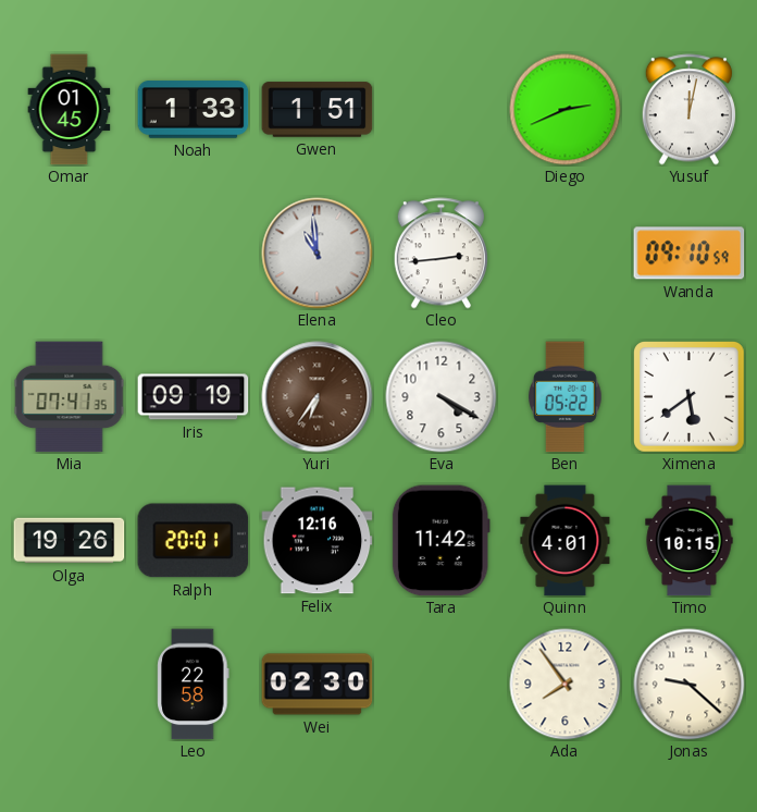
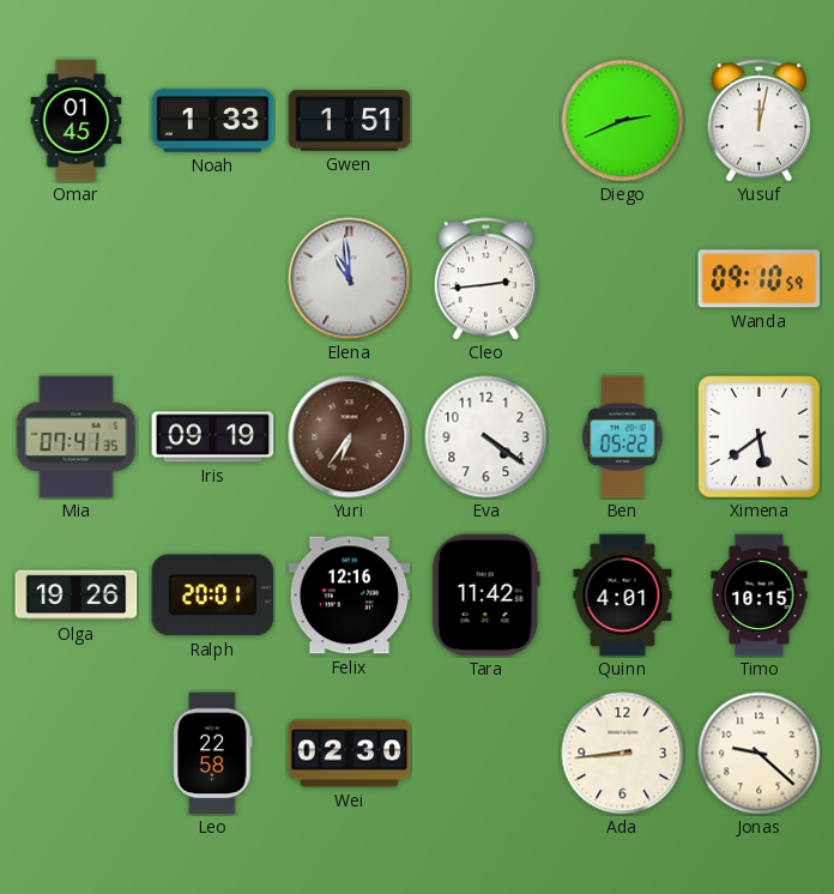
Eva: 4:20 -> 4:21 (486, 437)
Ada: 7:54 -> 8:44 (623, 754)
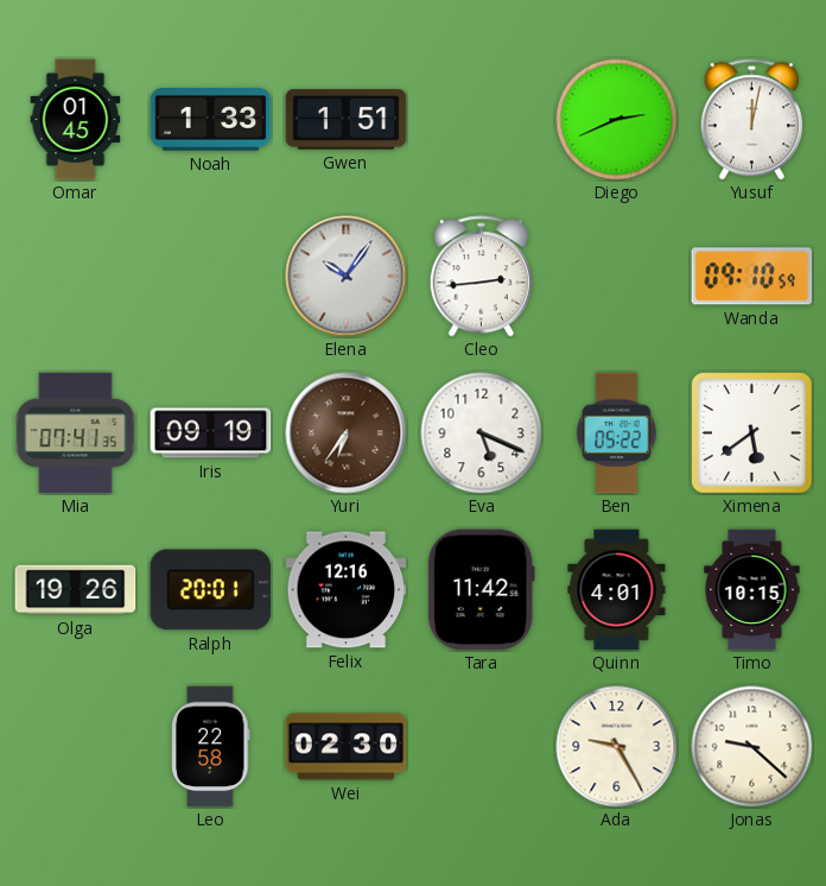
Elena: 10:59 -> 10:06 (347, 277)
Eva: 4:21 -> 5:19 (482, 433)
Ada: 8:44 -> 9:25 (617, 747)
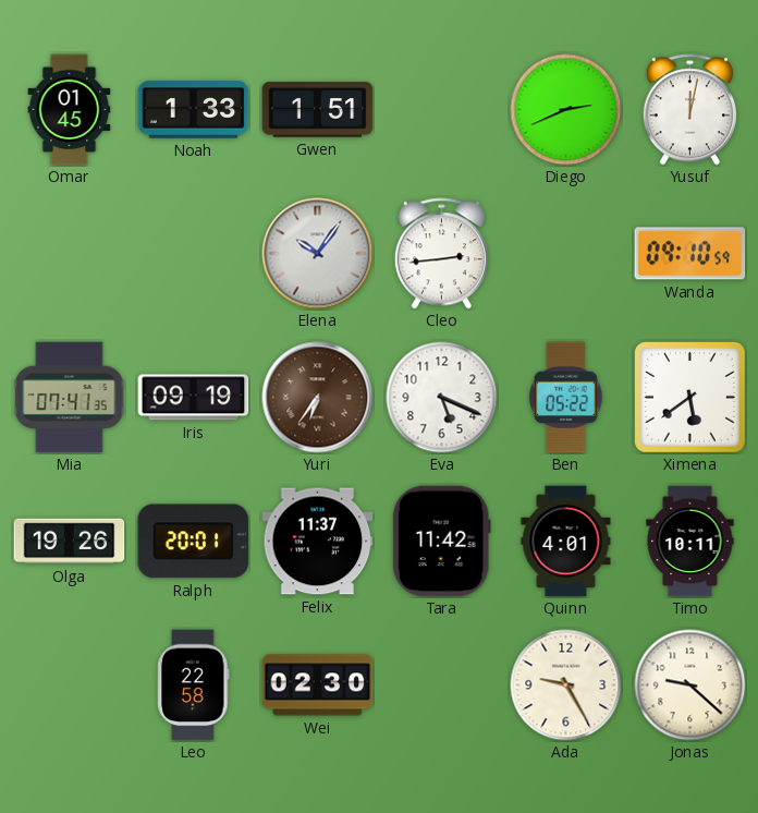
Felix: 12:16 -> 11:37 (318, 542)
Timo: 10:15 -> 10:11 (690, 542)
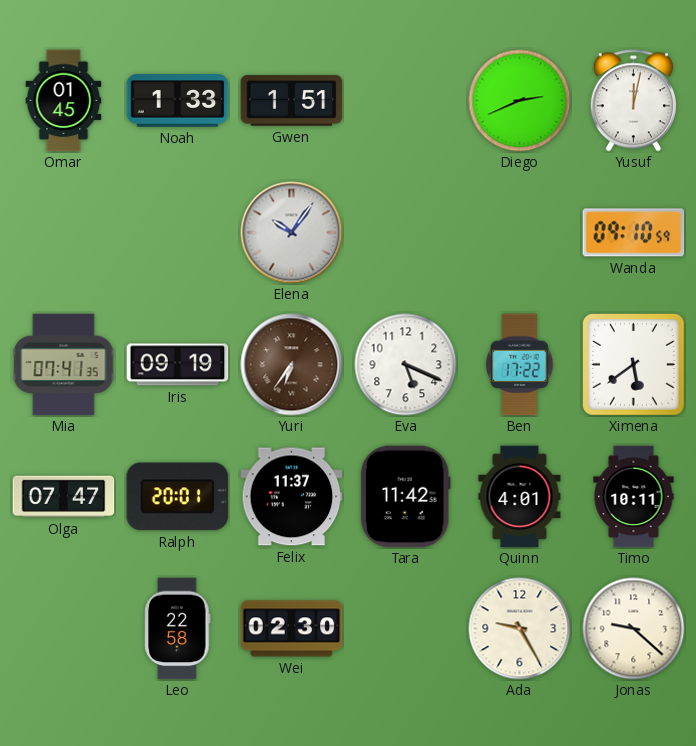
Cleo: 2:44 -> none (441, 254)
Ben: 05:22 -> 17:22 (520, 365)
Olga: 19:26 -> 07:47 (64, 497)
